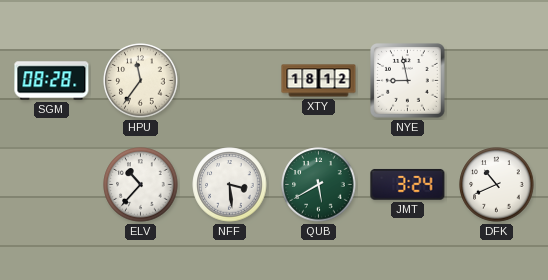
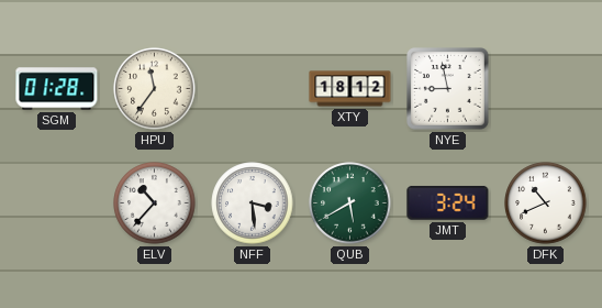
SGM: 08:28 -> 01:28 (57, 89)
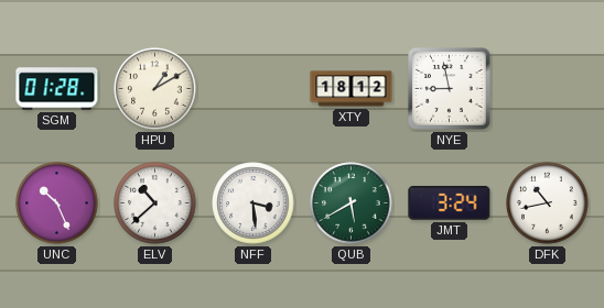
HPU: 11:36 -> 1:10 (155, 89)
UNC: none -> 10:26 (57, 204)
ELV: 10:37 -> 10:38 (155, 204)
DFK: 10:41 -> 10:43 (548, 204)
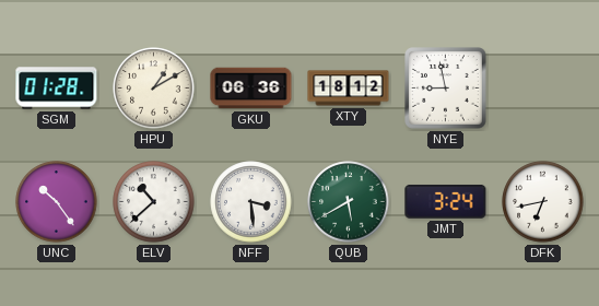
GKU: none -> 06:36 (251, 89)
UNC: 10:26 -> 10:24 (57, 202)
DFK: 10:43 -> 6:43 (543, 202)
